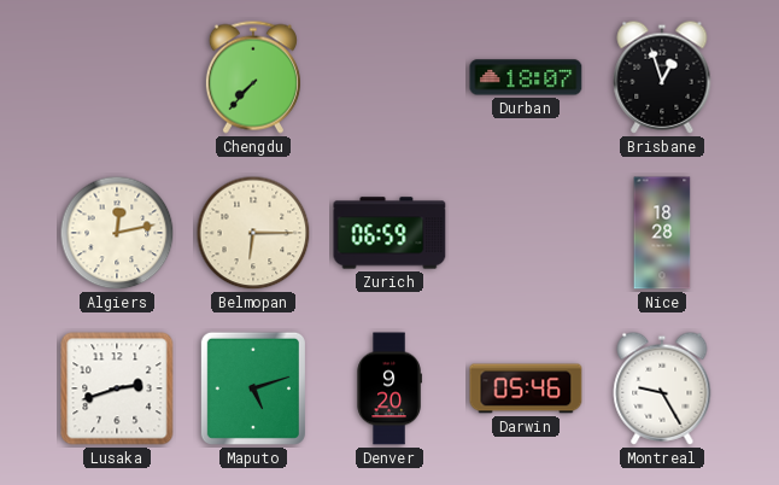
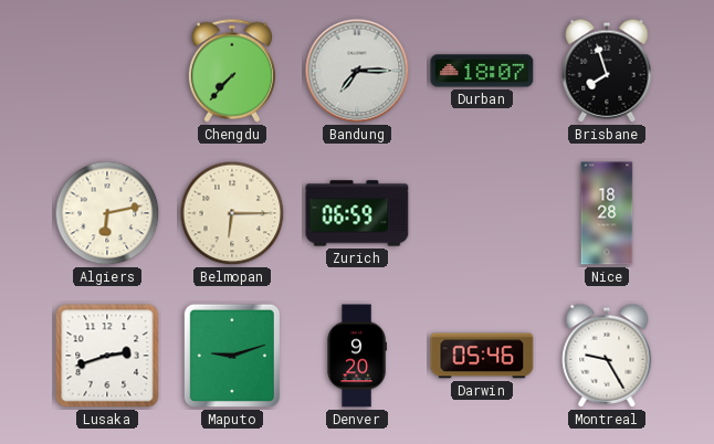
Bandung: none -> 7:15 (357, 71)
Brisbane: 12:57 -> 7:57 (607, 71)
Algiers: 12:13 -> 6:13 (107, 213)
Maputo: 5:12 -> 9:12 (232, 356)
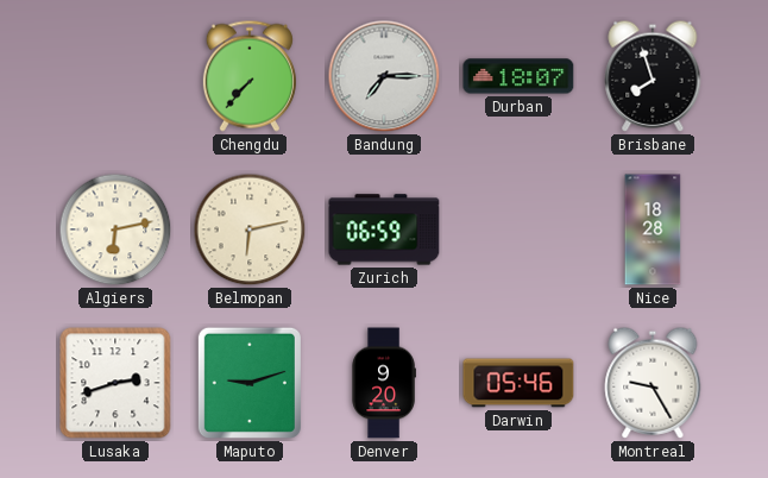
Belmopan: 6:15 -> 6:13 (250, 229)
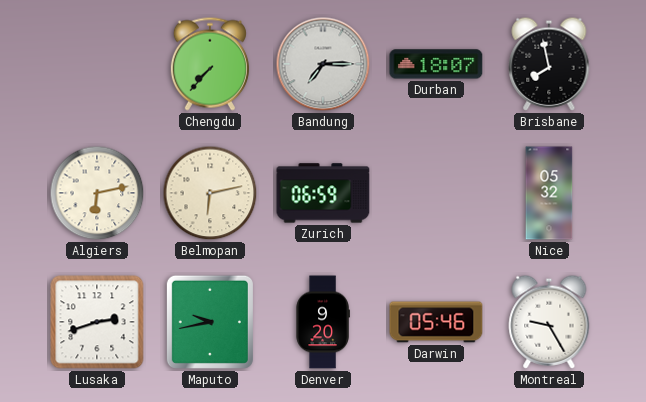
Brisbane: 7:57 -> 7:58 (549, 64)
Nice: 18:28 -> 05:32 (549, 193)
Maputo: 9:12 -> 9:43 (210, 322)
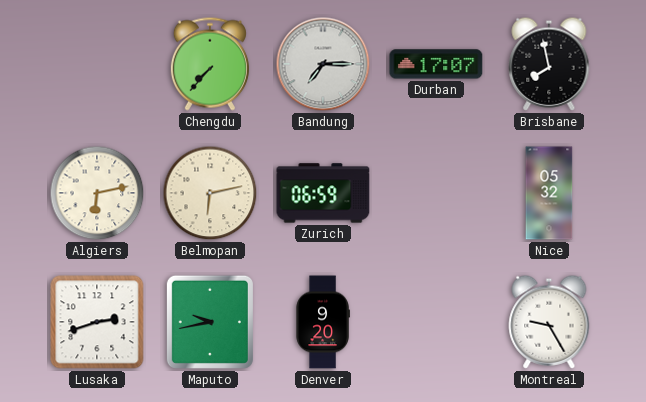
Durban: 18:07 -> 17:07 (436, 64)
Darwin: 05:46 -> none (436, 322)
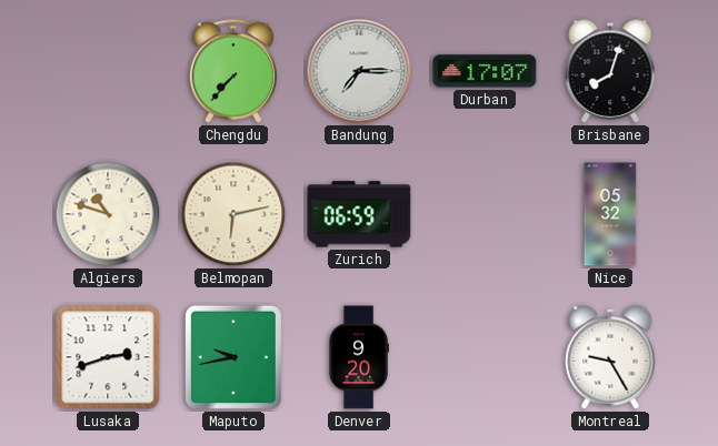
Brisbane: 7:58 -> 8:03 (610, 71)
Algiers: 6:13 -> 10:48 (108, 214)
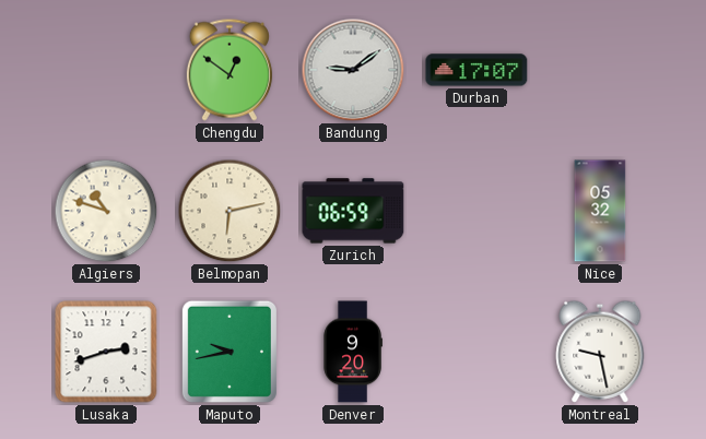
Chengdu: 7:37 -> 12:51 (230, 70)
Bandung: 7:15 -> 9:09 (353, 70)
Brisbane: 8:03 -> none (610, 71)
Montreal: 9:25 -> 9:28 (600, 352)
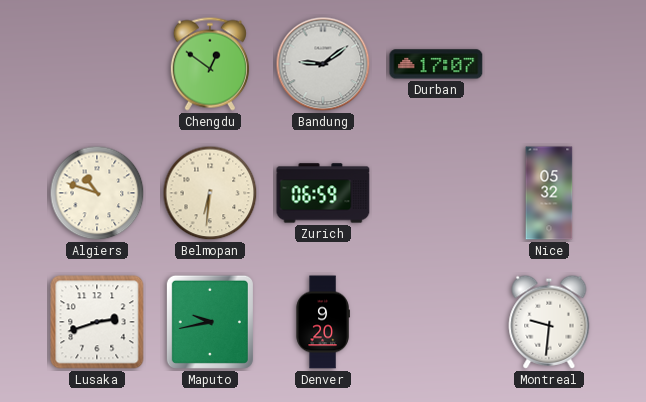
Belmopan: 6:13 -> 6:31 (210, 193)
Montreal: 9:28 -> 9:31 (549, 322)
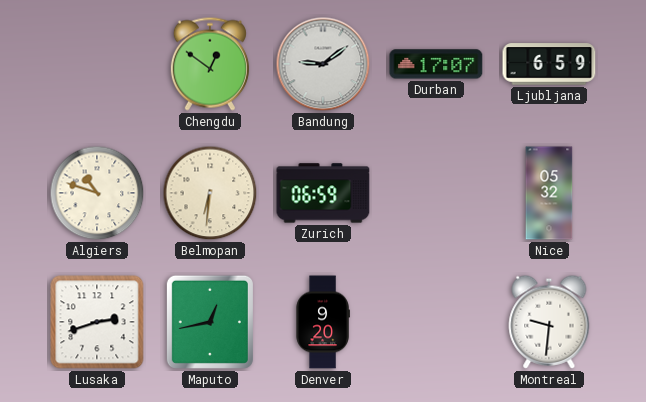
Ljubljana: none -> 6:59 (549, 64)
Maputo: 9:43 -> 12:43 (210, 322)
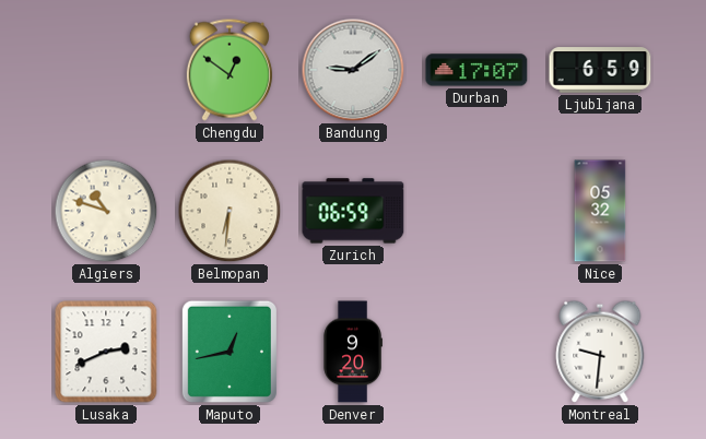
Lusaka: 2:42 -> 2:41 (106, 352)
